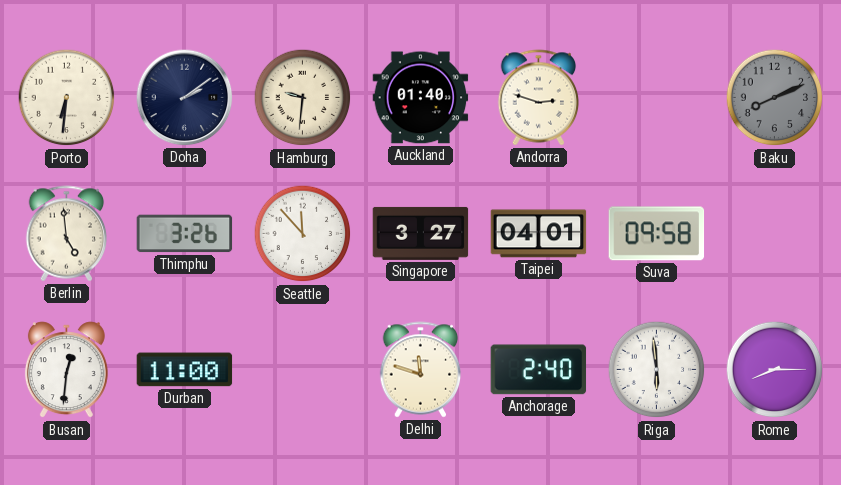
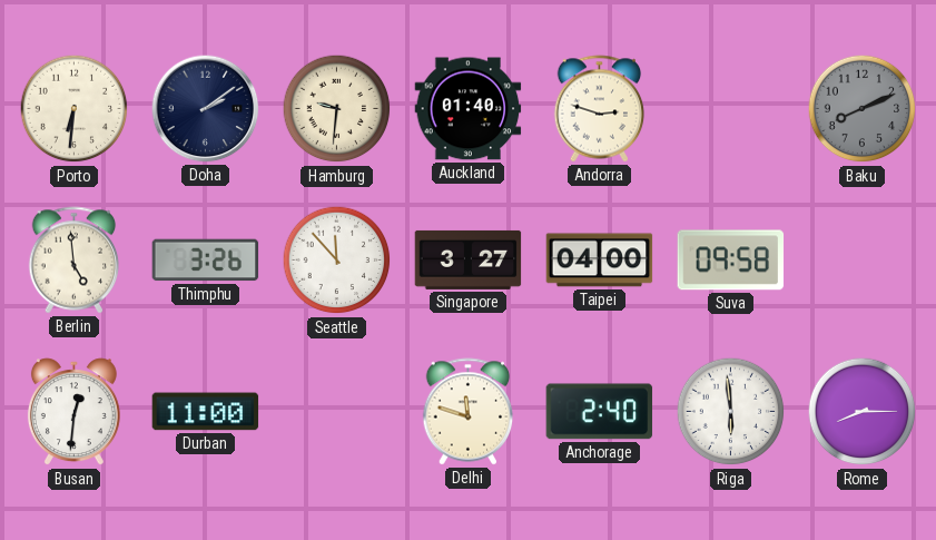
Taipei: 04:01 -> 04:00 (600, 261)
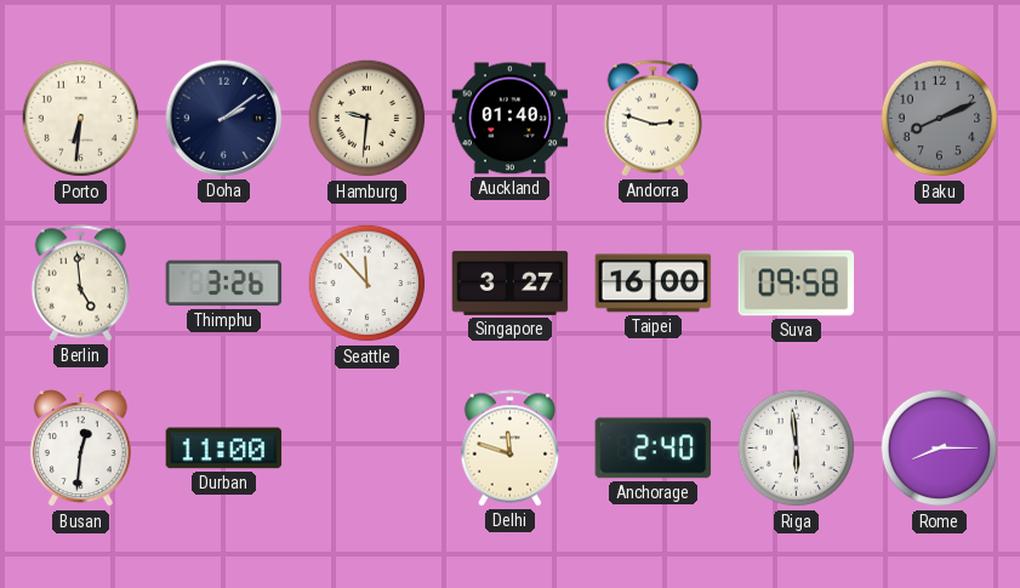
Taipei: 04:00 -> 16:00 (654, 284)
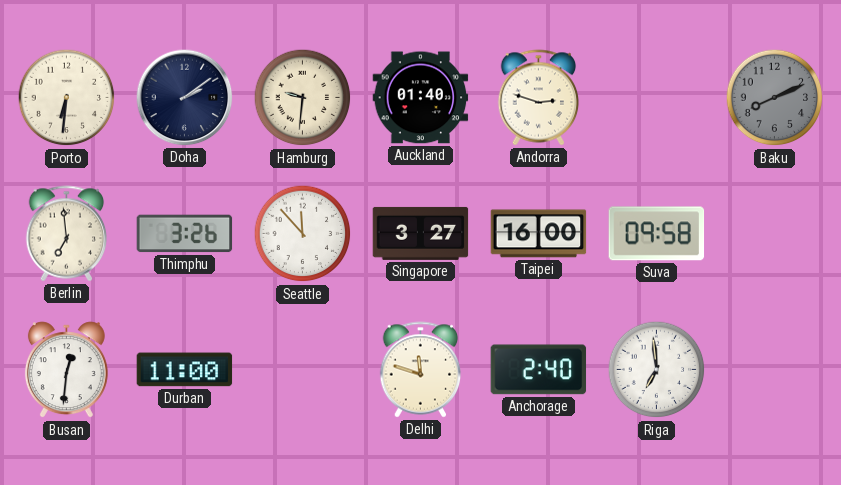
Berlin: 4:59 -> 6:59 (67, 234)
Riga: 5:59 -> 6:59 (657, 370)
Rome: 8:15 -> none (940, 449)
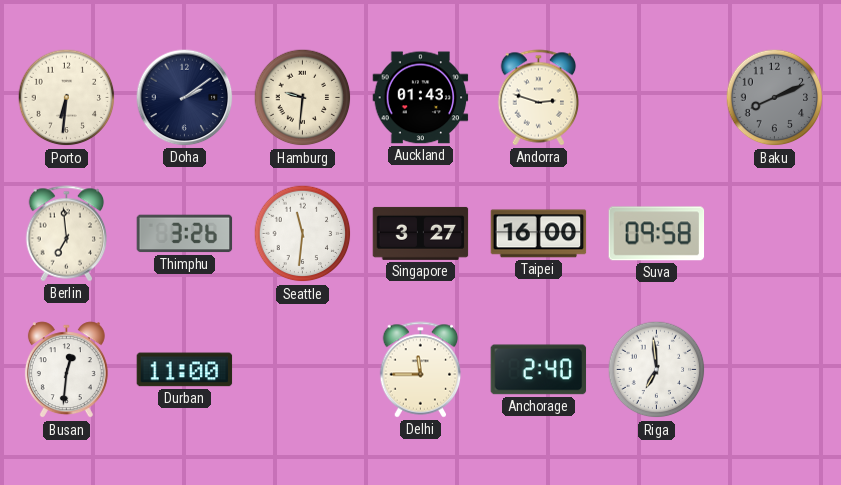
Auckland: 01:40 -> 01:43 (421, 98)
Seattle: 11:53 -> 11:31 (303, 234)
Delhi: 11:48 -> 11:45 (421, 370)
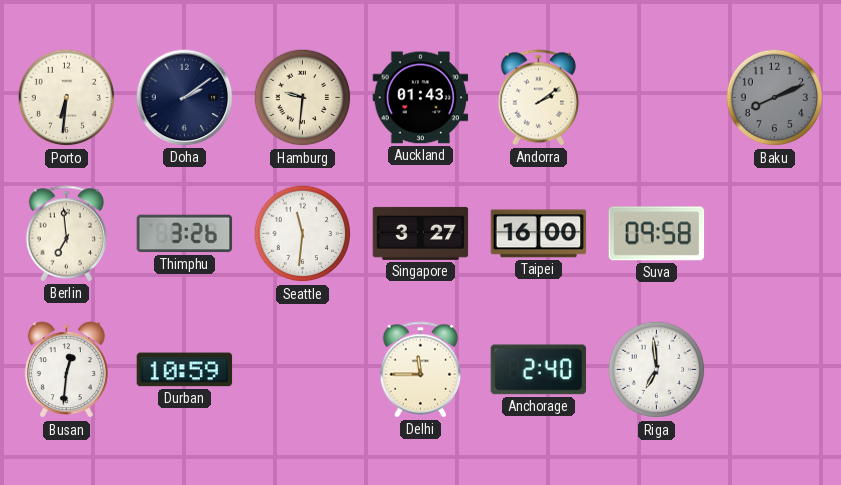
Andorra: 2:48 -> 2:09 (539, 98)
Durban: 11:00 -> 10:59 (185, 370)
